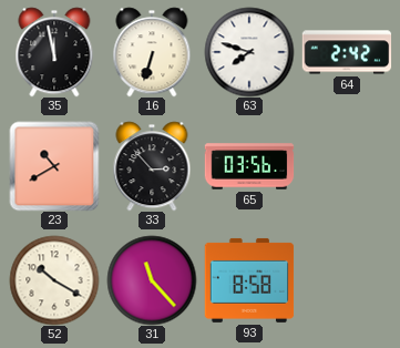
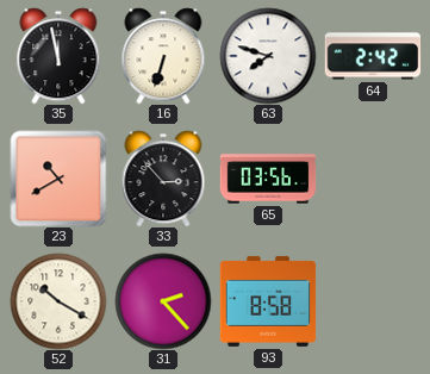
31: 11:23 -> 2:23 (163, 301)
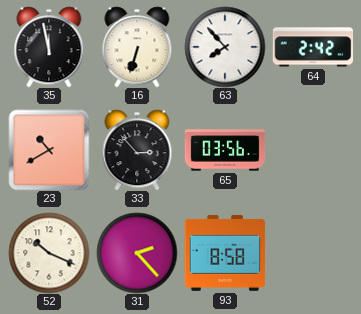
63: 7:48 -> 7:53 (225, 47)
52: 10:20 -> 10:19 (49, 253)
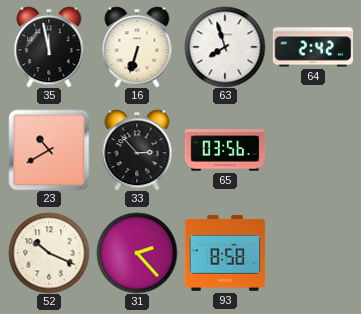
63: 7:53 -> 7:57 (225, 47)
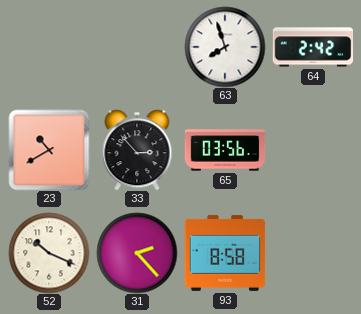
35: 11:58 -> none (49, 47)
16: 6:33 -> none (137, 47)
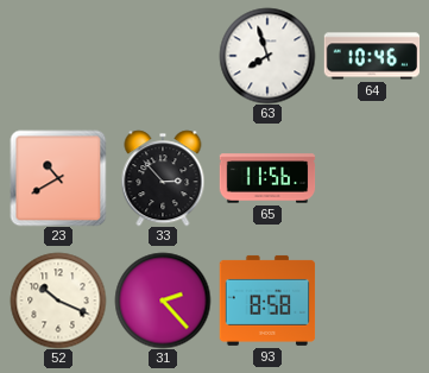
64: 2:42 -> 10:46 (372, 56)
65: 03:56 -> 11:56 (267, 178)
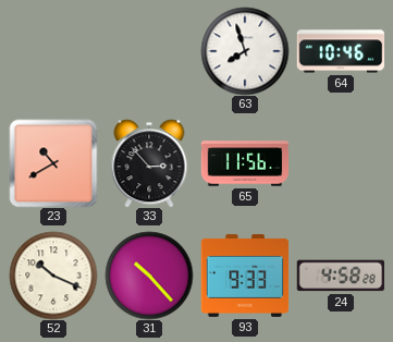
31: 2:23 -> 10:23 (149, 276)
93: 8:58 -> 9:33 (245, 276)
24: none -> 4:58 (340, 276)
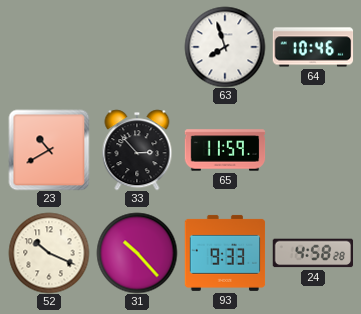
65: 11:56 -> 11:59 (225, 150)
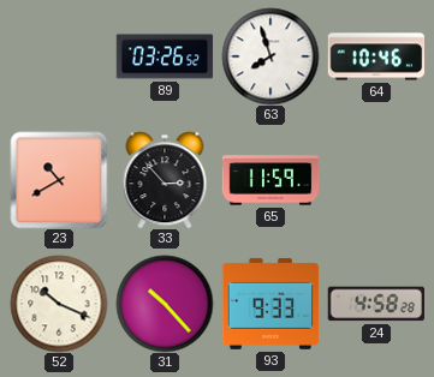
89: none -> 03:26 (165, 56)
